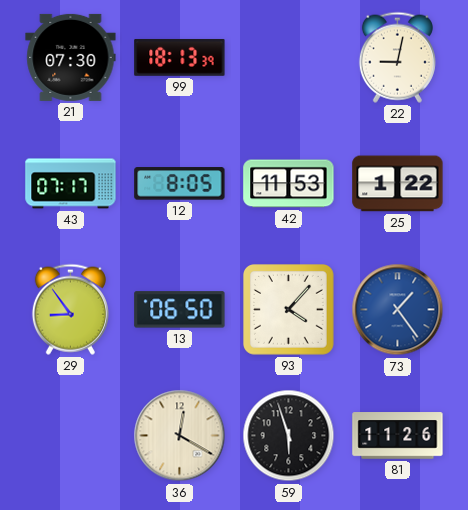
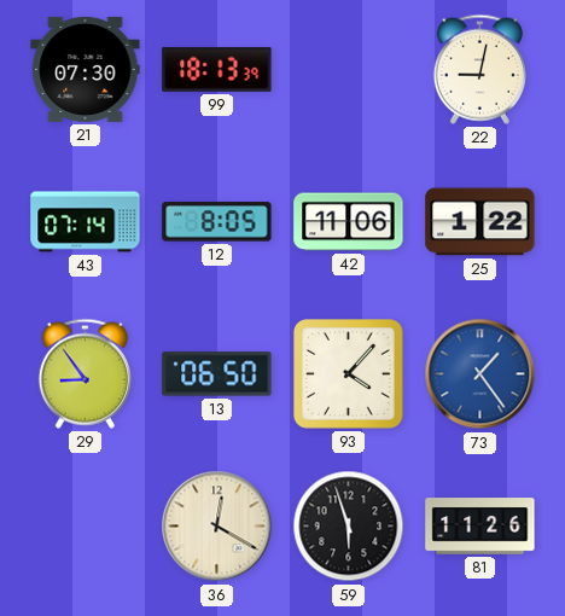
43: 07:17 -> 07:14 (86, 222)
42: 11:53 -> 11:06 (349, 222)
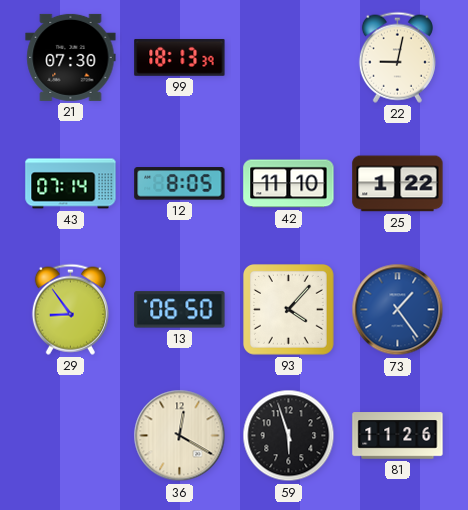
42: 11:06 -> 11:10 (289, 184)
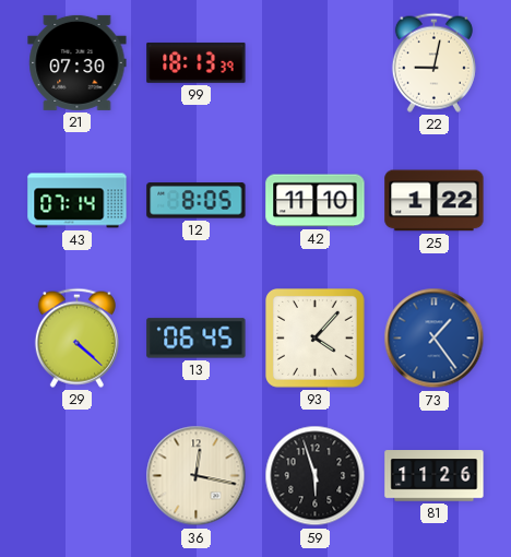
29: 8:54 -> 4:22 (76, 337)
13: 06:50 -> 06:45 (197, 339)
36: 12:20 -> 12:17 (197, 476)
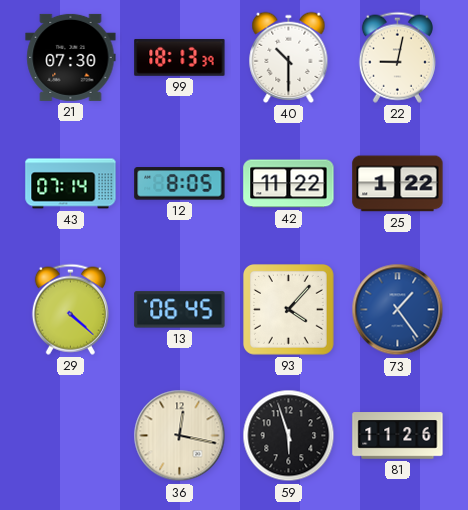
40: none -> 10:30 (289, 57)
42: 11:10 -> 11:22 (289, 184)
